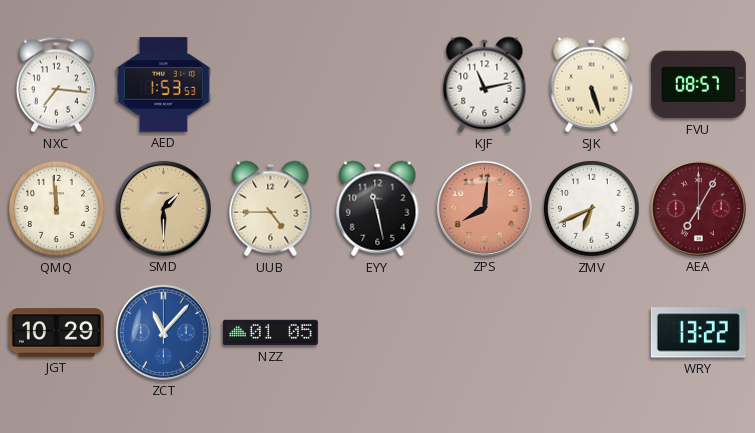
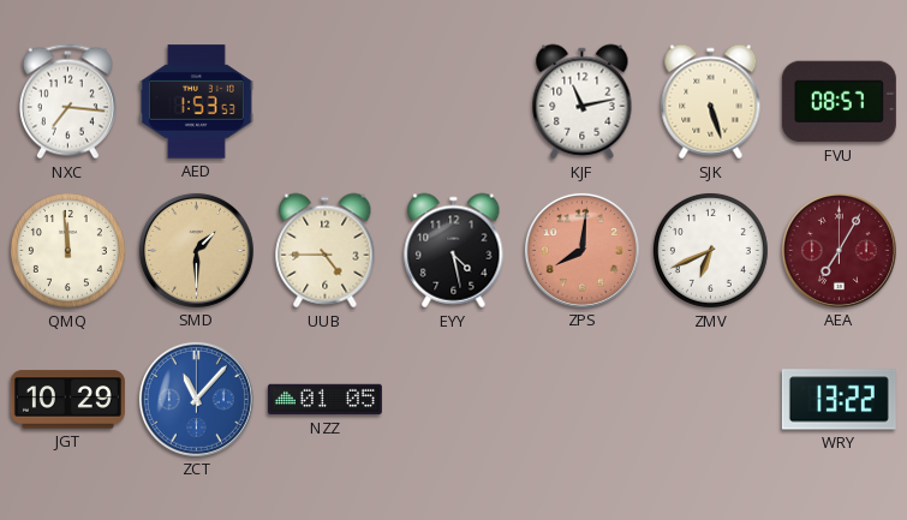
EYY: 11:28 -> 4:28 (454, 251)
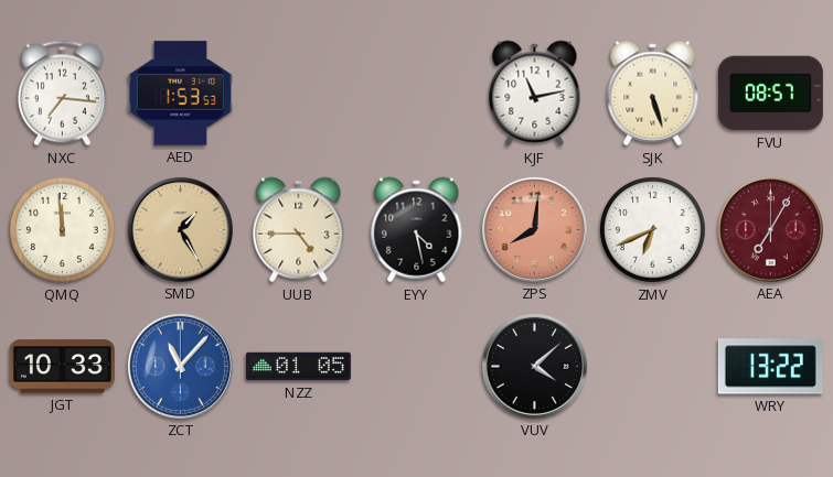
SMD: 1:30 -> 1:25 (180, 229)
JGT: 10:29 -> 10:33 (62, 367)
VUV: none -> 4:08 (534, 366)
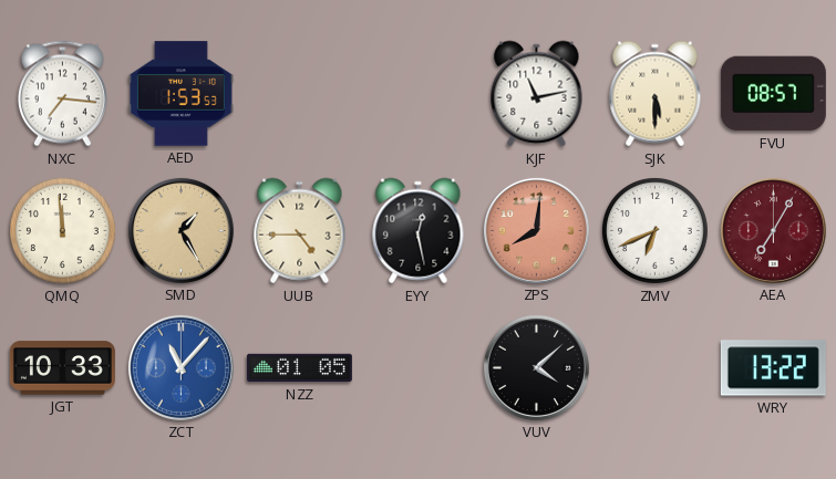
SJK: 5:27 -> 5:30 (656, 94)
EYY: 4:28 -> 12:28 (419, 231)
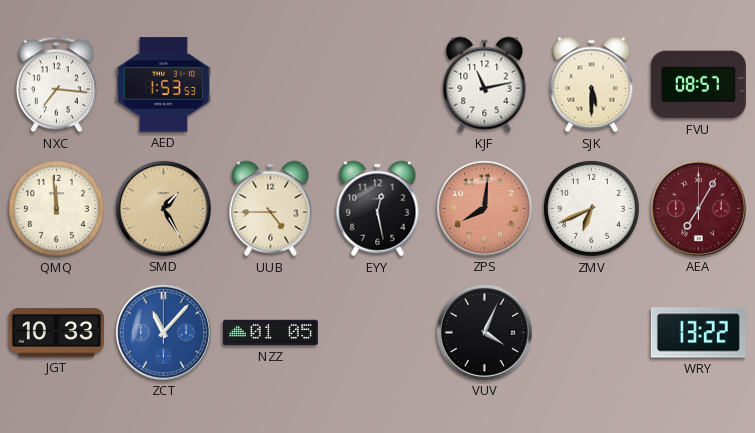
VUV: 4:08 -> 4:04 (484, 332)
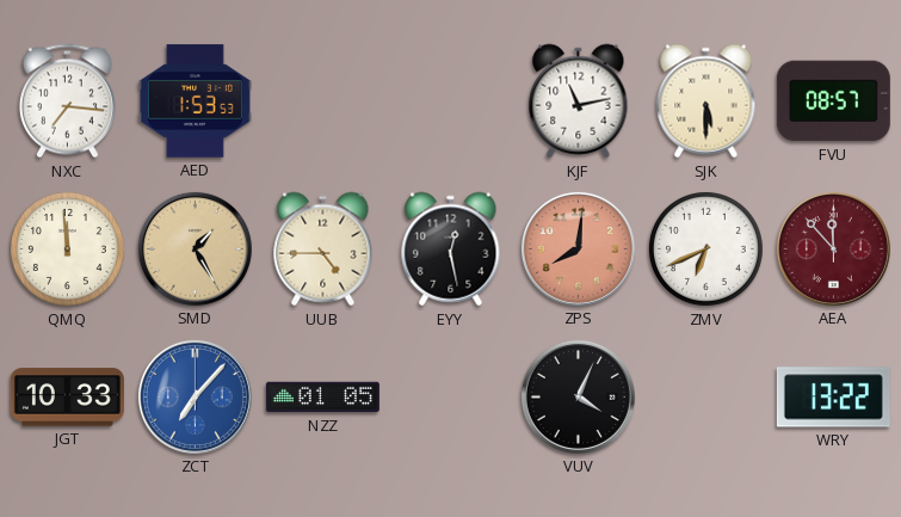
AEA: 7:05 -> 11:53 (833, 248)
ZCT: 11:07 -> 7:07 (195, 396)
